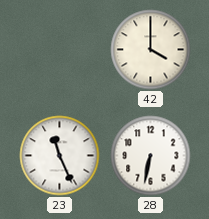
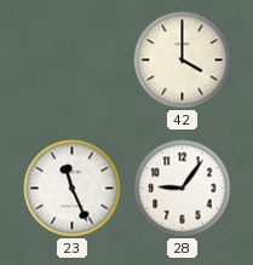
28: 6:32 -> 9:06 (183, 189)
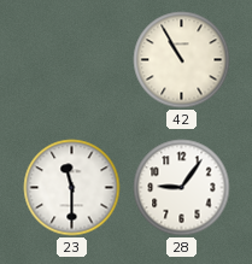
42: 4:00 -> 10:55 (182, 60)
23: 11:26 -> 11:30 (72, 188)
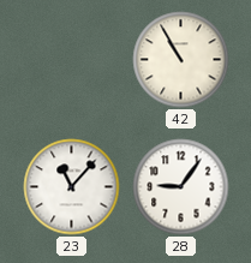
23: 11:30 -> 11:07 (72, 187)
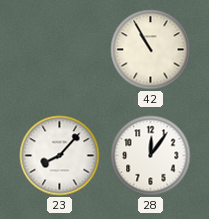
23: 11:07 -> 8:07 (60, 156)
28: 9:06 -> 12:06 (151, 156)
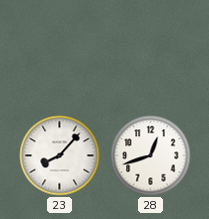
42: 10:55 -> none (151, 50)
28: 12:06 -> 12:42 (151, 156)
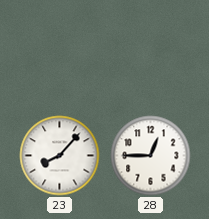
28: 12:42 -> 12:45 (151, 156)
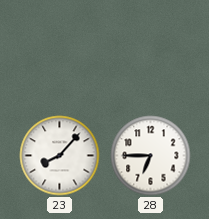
28: 12:45 -> 6:45 (151, 156)
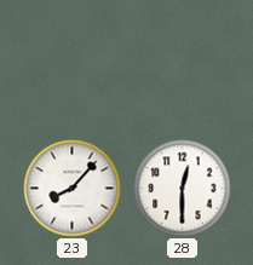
28: 6:45 -> 12:30 (183, 189)
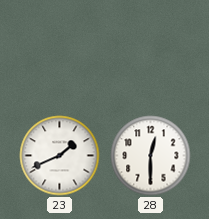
23: 8:07 -> 1:41 (60, 156)
